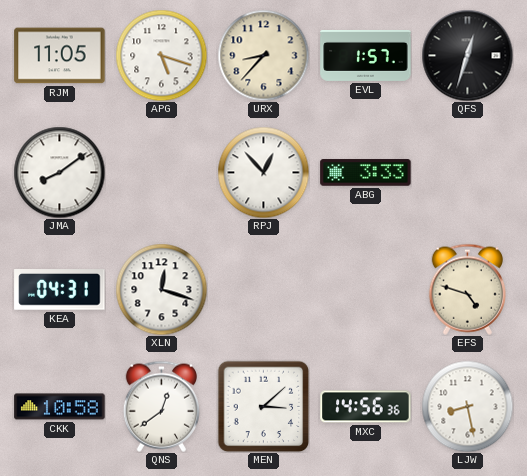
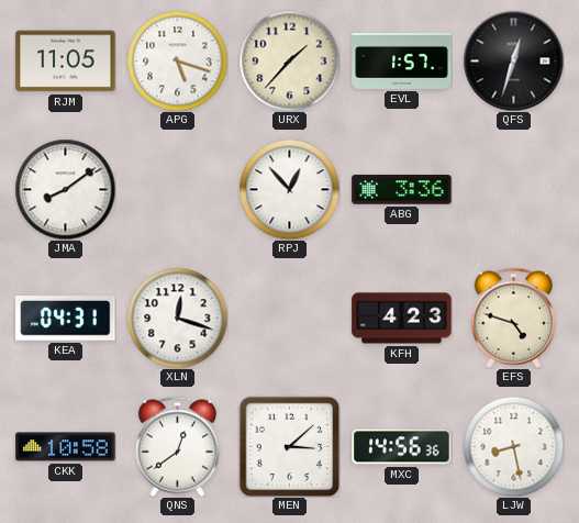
URX: 8:37 -> 1:37 (289, 60)
ABG: 3:33 -> 3:36 (402, 190)
KFH: none -> 4:23 (402, 319)
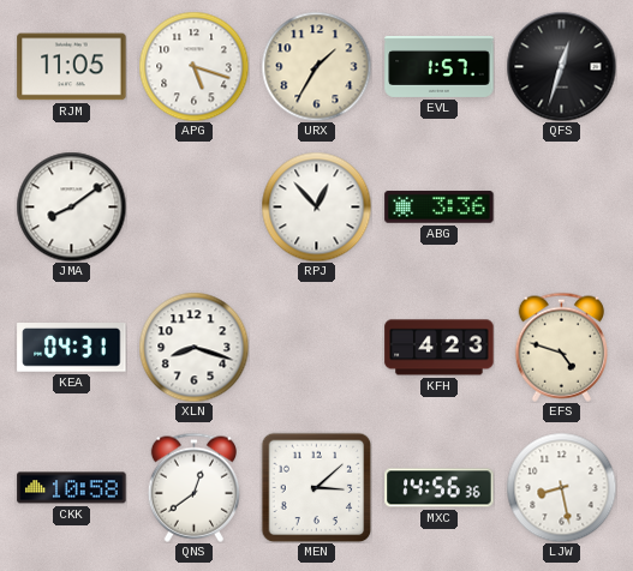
URX: 1:37 -> 1:35 (316, 66)
XLN: 12:18 -> 8:18 (193, 347)
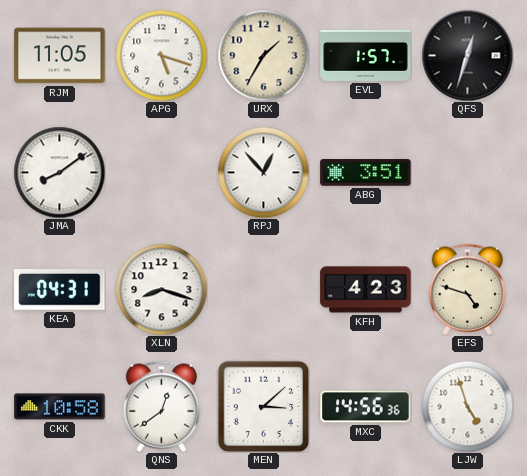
ABG: 3:36 -> 3:51 (366, 173)
LJW: 8:28 -> 4:57 (467, 406)
